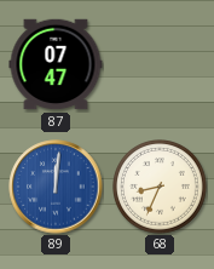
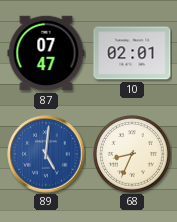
10: none -> 02:01 (132, 53)
89: 12:01 -> 5:01 (46, 154)
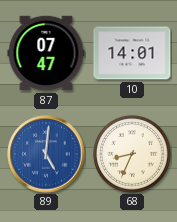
10: 02:01 -> 14:01 (132, 53)
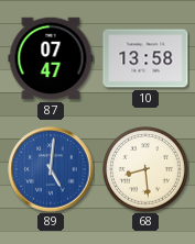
10: 14:01 -> 13:58 (145, 58)
68: 8:34 -> 8:29 (147, 170)
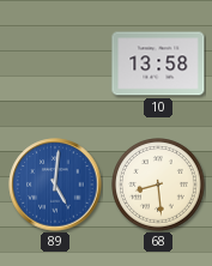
87: 07:47 -> none (51, 58)
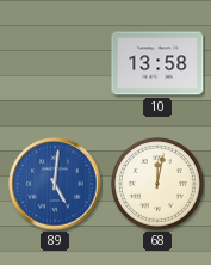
68: 8:29 -> 12:02 (159, 185)
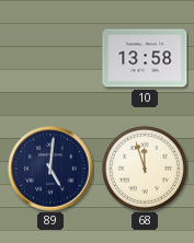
89 dial: blue -> navy (50, 169)
68: 12:02 -> 11:57 (146, 170)
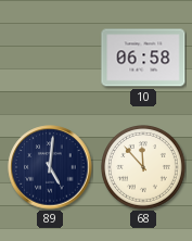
10: 13:58 -> 06:58 (143, 58)
68: 11:57 -> 11:53 (144, 168)
